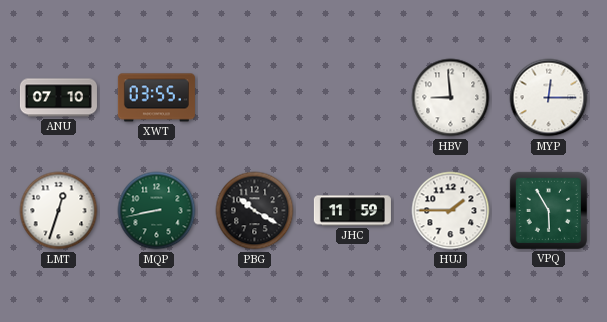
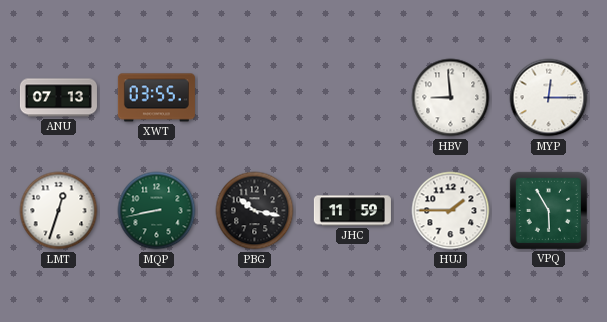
ANU: 07:10 -> 07:13 (58, 98)
PBG: 10:20 -> 10:17 (255, 211)
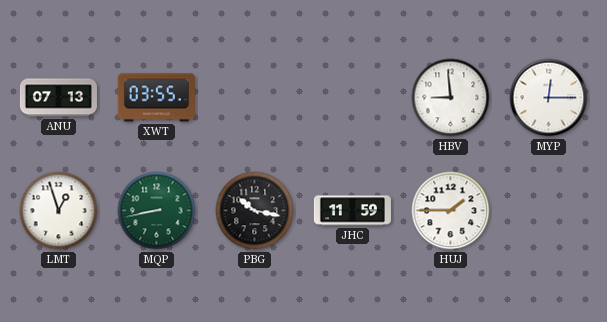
LMT: 12:33 -> 12:57 (59, 211)
VPQ: 5:55 -> none (548, 210)
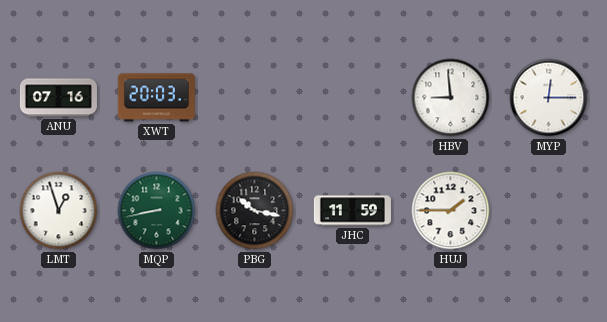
ANU: 07:13 -> 07:16 (58, 98)
XWT: 03:55 -> 20:03 (156, 98)
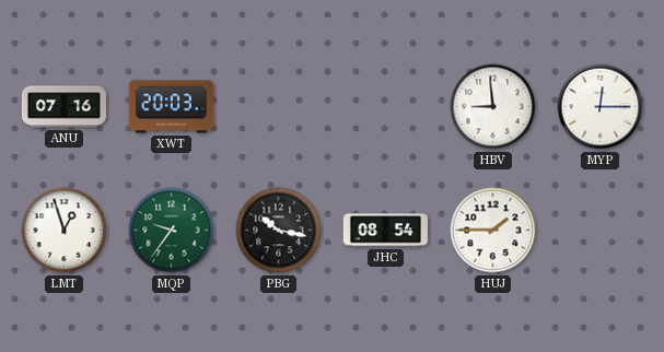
MQP: 8:43 -> 9:36 (172, 231)
JHC: 11:59 -> 08:54 (385, 231)
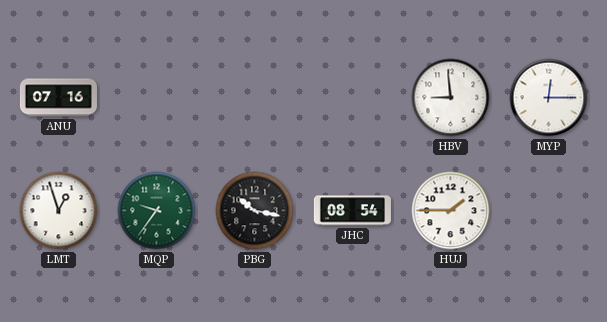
XWT: 20:03 -> none (171, 107)
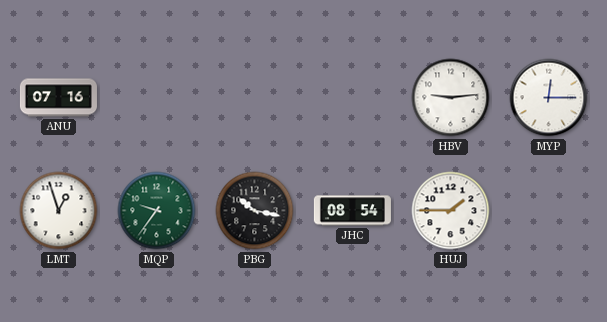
HBV: 8:59 -> 9:14 (451, 98)
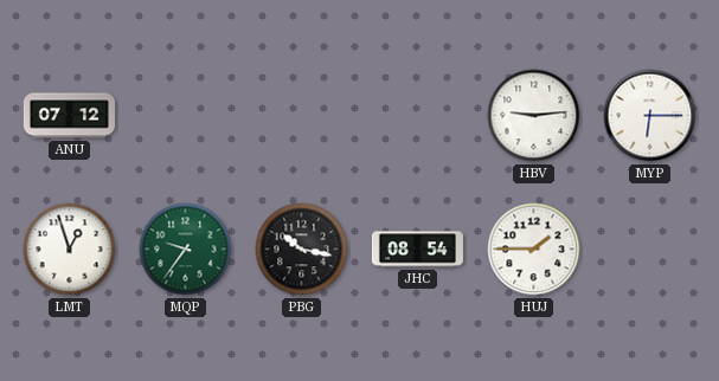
ANU: 07:16 -> 07:12 (69, 116)
MYP: 12:15 -> 6:15 (650, 116)
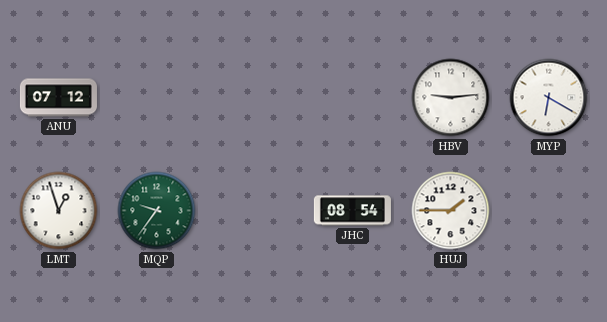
MYP: 6:15 -> 6:20 (549, 98)
PBG: 10:17 -> none (302, 250)
